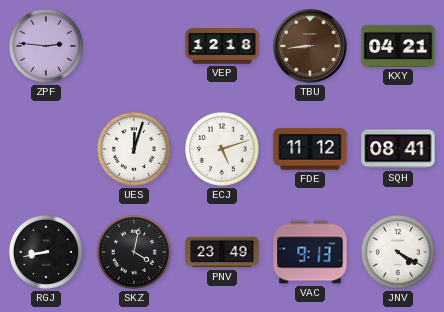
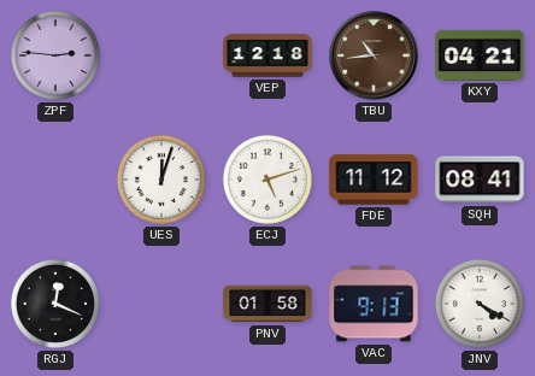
TBU: 8:44 -> 10:44 (374, 55)
RGJ: 8:43 -> 12:19 (55, 304)
SKZ: 4:02 -> none (134, 252)
PNV: 23:49 -> 01:58 (267, 304)
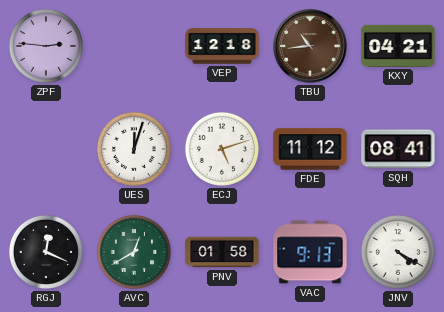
AVC: none -> 12:40 (134, 252)
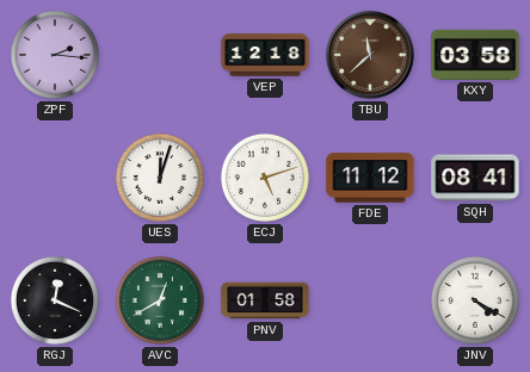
ZPF: 2:46 -> 2:16 (55, 55)
TBU: 10:44 -> 11:38 (370, 55)
KXY: 04:21 -> 03:58 (475, 55)
VAC: 9:13 -> none (310, 252)
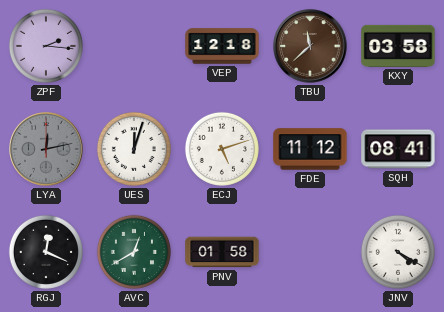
LYA: none -> 12:13 (46, 149)
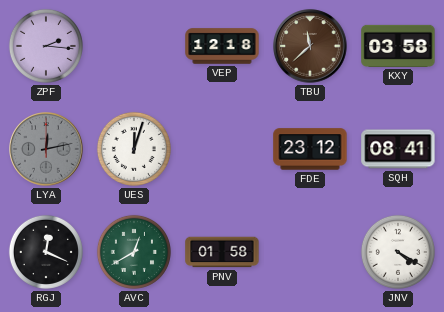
ECJ: 5:12 -> none (222, 149)
FDE: 11:12 -> 23:12 (310, 149)
